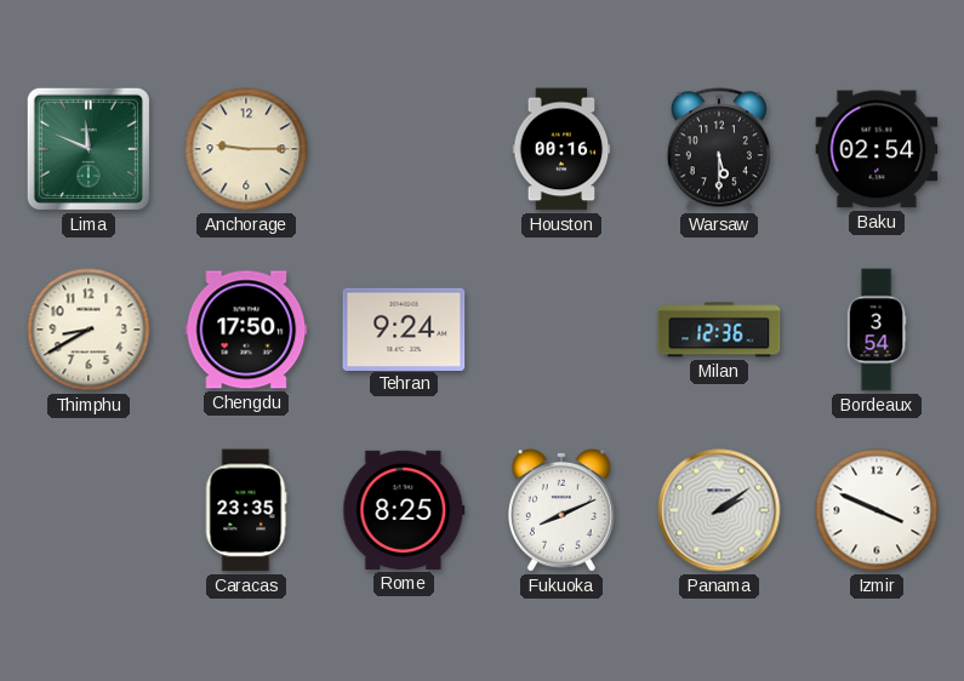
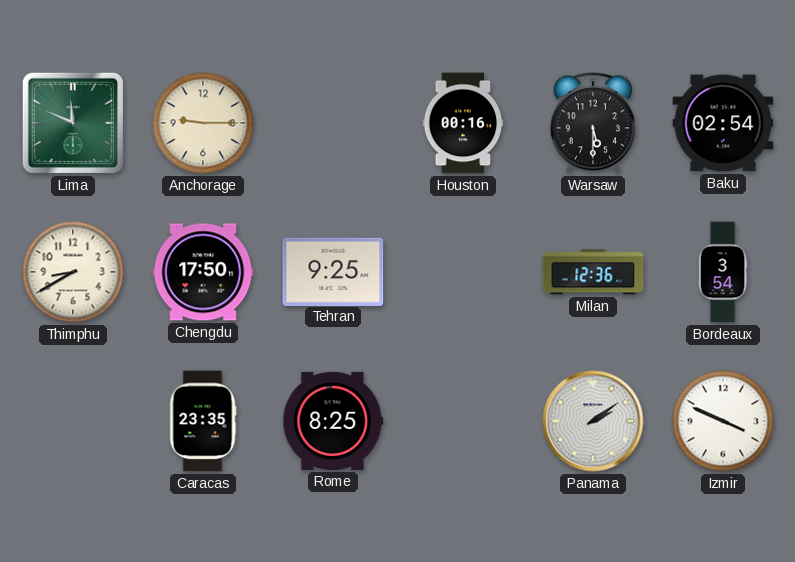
Tehran: 9:24 -> 9:25 (333, 271)
Fukuoka: 8:11 -> none (561, 511)
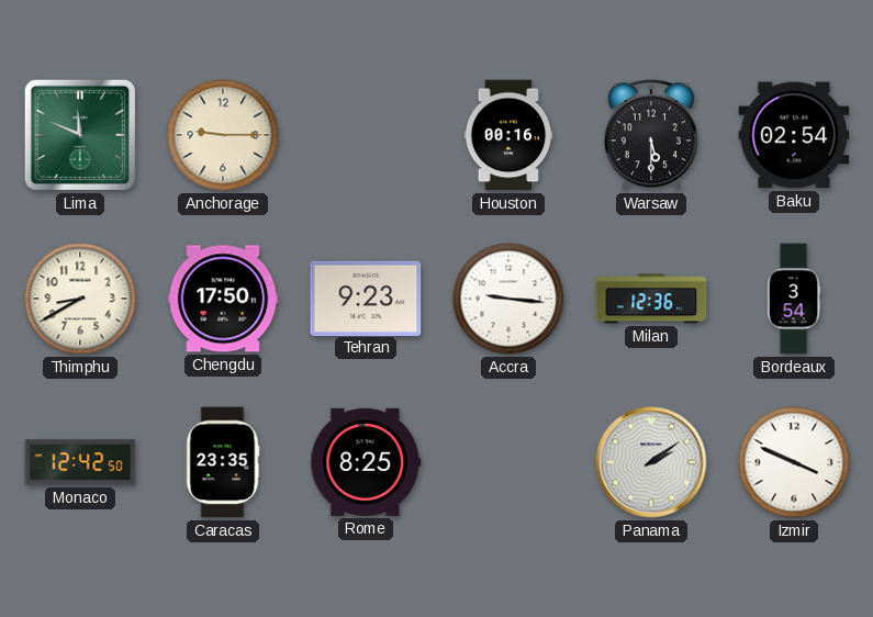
Tehran: 9:25 -> 9:23 (366, 298)
Accra: none -> 9:16 (508, 299)
Monaco: none -> 12:42 (80, 462)
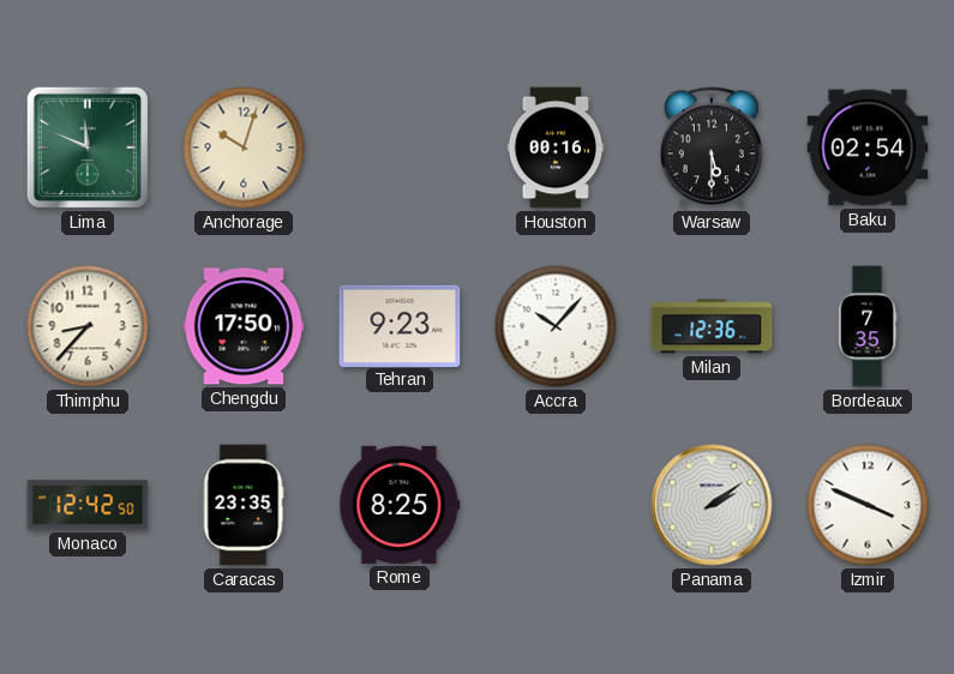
Anchorage: 9:15 -> 10:03 (244, 148)
Thimphu: 8:40 -> 8:37 (88, 326)
Accra: 9:16 -> 10:07 (556, 326)
Bordeaux: 3:54 -> 7:35 (868, 326)
